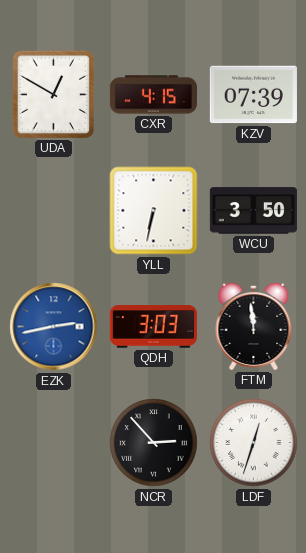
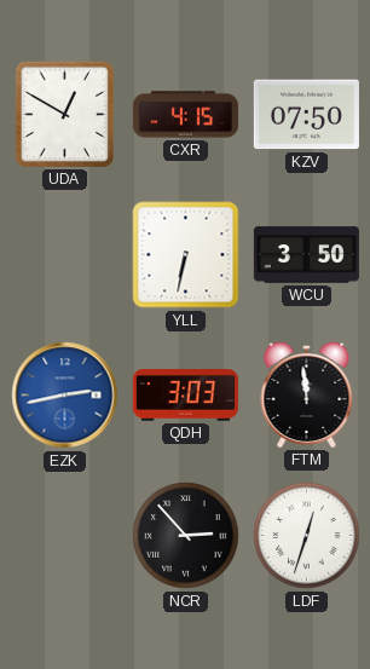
KZV: 07:39 -> 07:50 (306, 115)
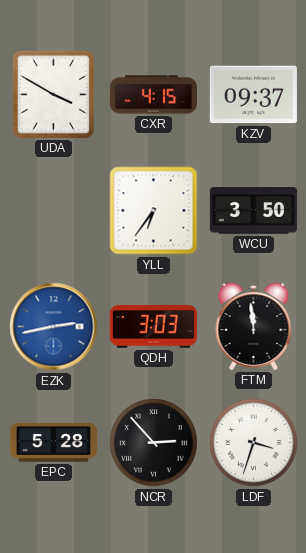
UDA: 12:50 -> 3:50 (53, 94)
KZV: 07:50 -> 09:37 (253, 95)
YLL: 6:32 -> 6:36 (154, 211)
EPC: none -> 5:28 (53, 443)
LDF: 12:33 -> 3:33 (254, 443)
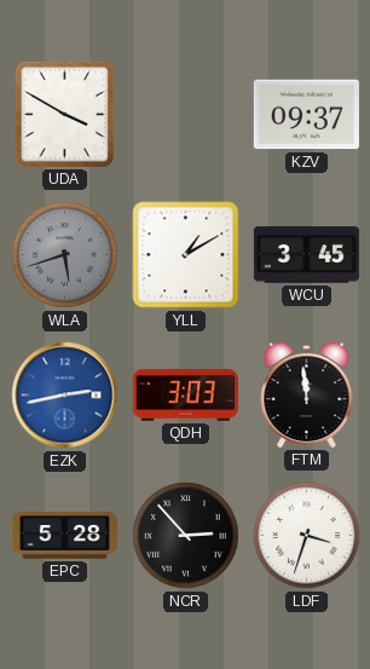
CXR: 4:15 -> none (153, 95)
WLA: none -> 5:42 (65, 255)
YLL: 6:36 -> 1:10 (186, 255)
WCU: 3:50 -> 3:45 (306, 255)
